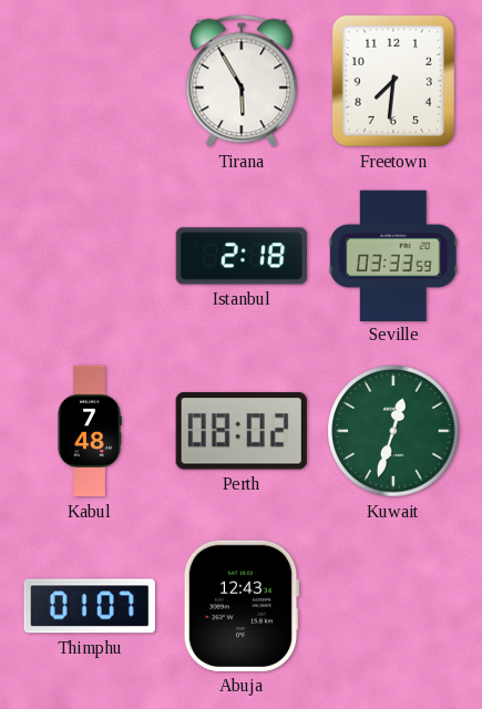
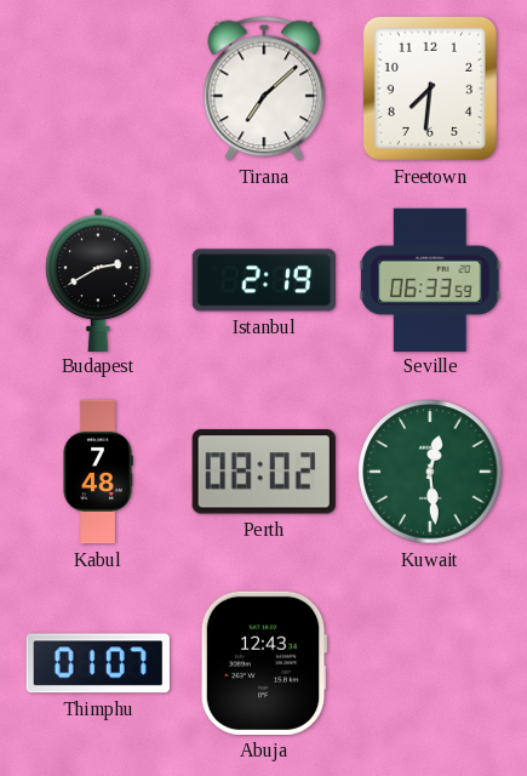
Tirana: 5:55 -> 7:08 (264, 89)
Budapest: none -> 2:40 (98, 279)
Istanbul: 2:18 -> 2:19 (264, 280)
Seville: 03:33 -> 06:33 (431, 279)
Kuwait: 12:33 -> 12:29 (430, 472)
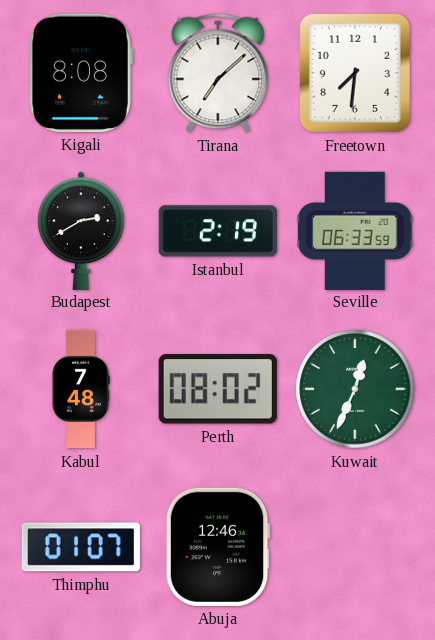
Kigali: none -> 8:08 (81, 73)
Kuwait: 12:29 -> 12:34 (355, 389)
Abuja: 12:43 -> 12:46 (218, 547)
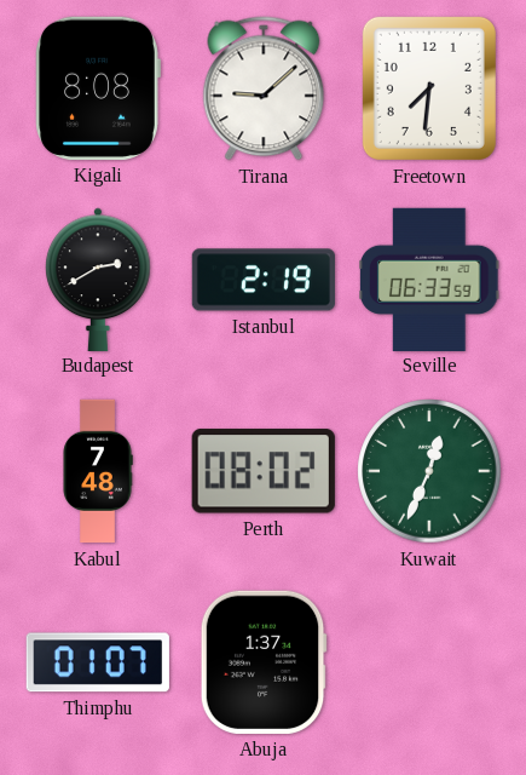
Tirana: 7:08 -> 9:08 (264, 88)
Abuja: 12:46 -> 1:37 (264, 662)
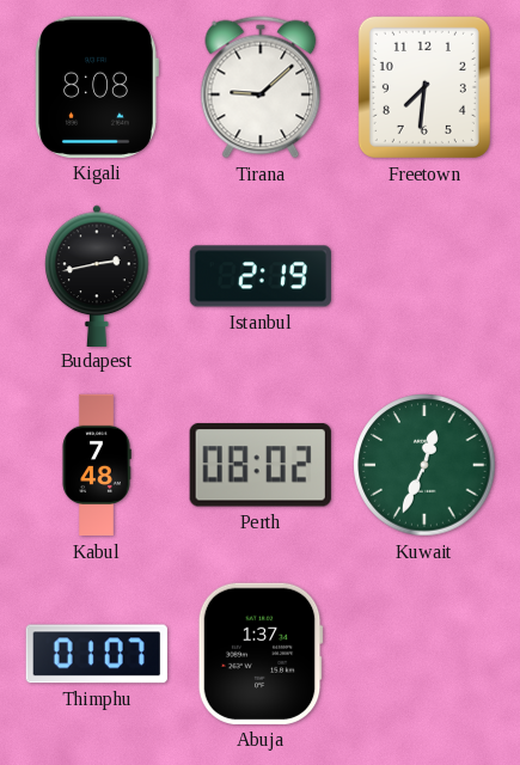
Budapest: 2:40 -> 2:43 (97, 275)
Seville: 06:33 -> none (430, 279)
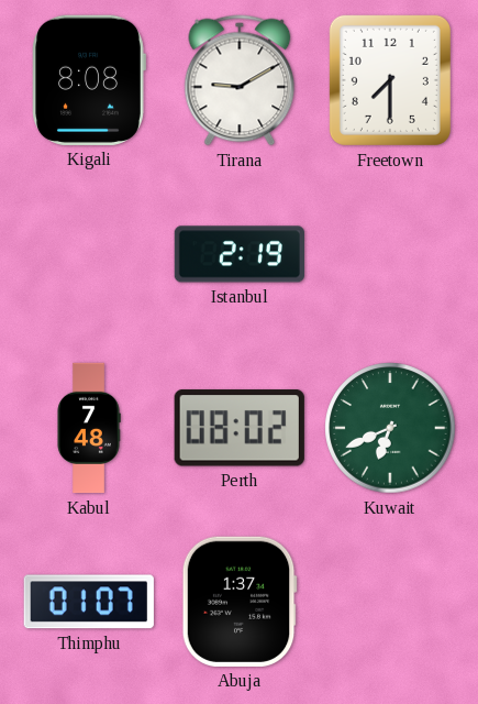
Tirana: 9:08 -> 9:10 (240, 80)
Freetown: 7:31 -> 7:30 (390, 80)
Budapest: 2:43 -> none (97, 275)
Kuwait: 12:34 -> 6:41 (390, 428)
